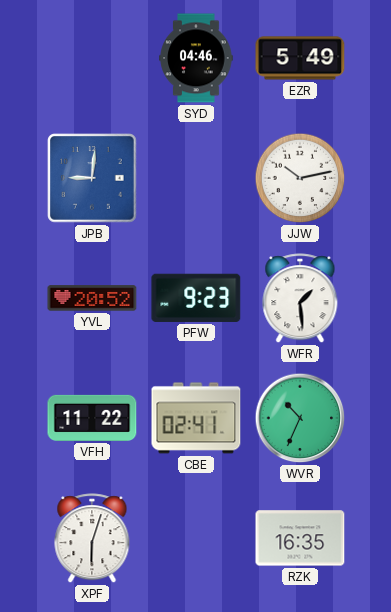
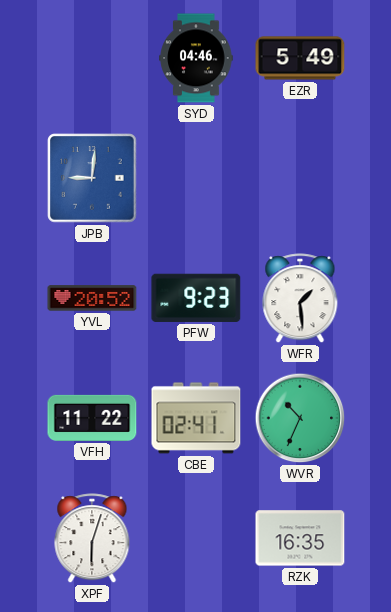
JJW: 10:13 -> none (300, 178)
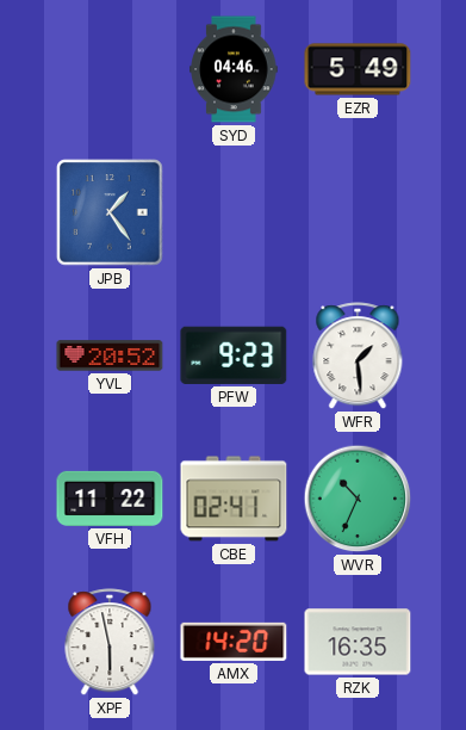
JPB: 9:01 -> 1:24 (110, 212)
XPF: 6:03 -> 5:58 (110, 643)
AMX: none -> 14:20 (234, 642)
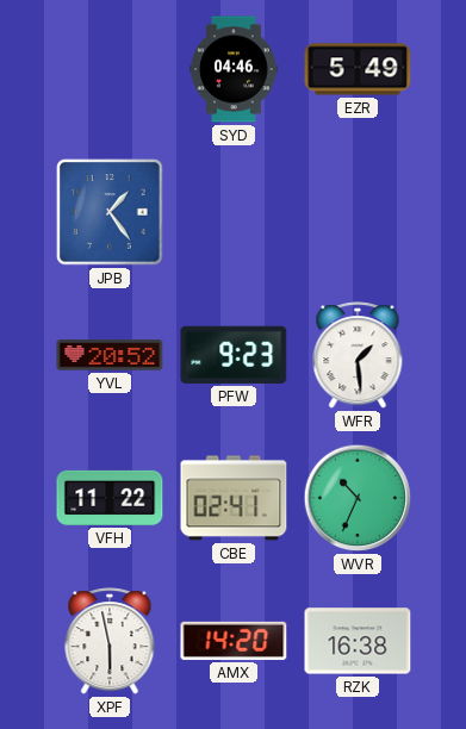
RZK: 16:35 -> 16:38 (358, 641)
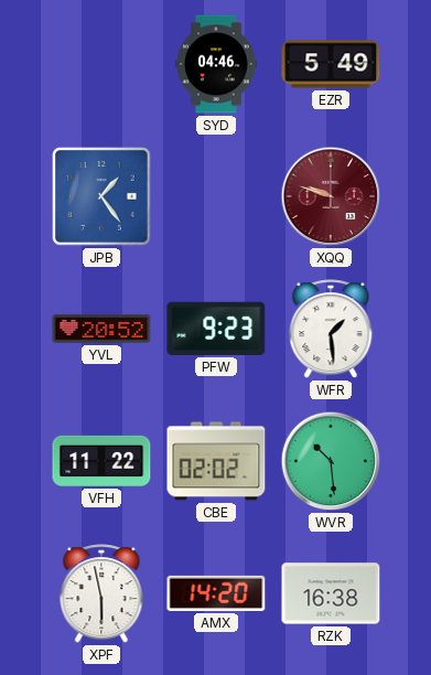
XQQ: none -> 9:48 (331, 196)
CBE: 02:41 -> 02:02 (216, 461)
WVR: 10:34 -> 10:29 (331, 461)
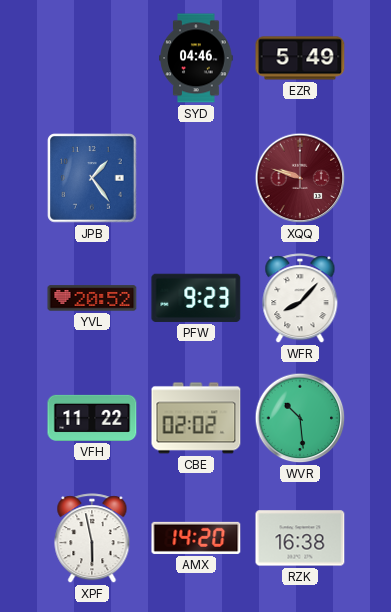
WFR: 1:29 -> 8:07 (300, 299)
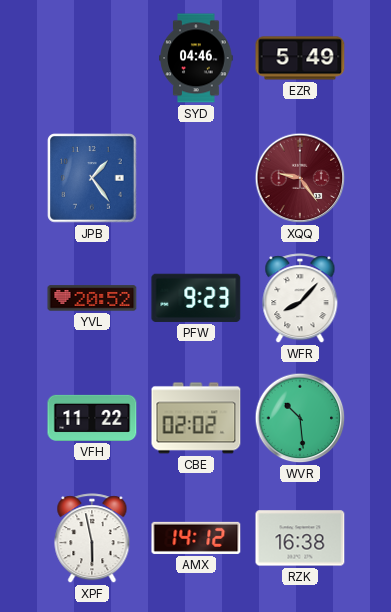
XQQ: 9:48 -> 9:24 (300, 178)
AMX: 14:20 -> 14:12 (196, 538)
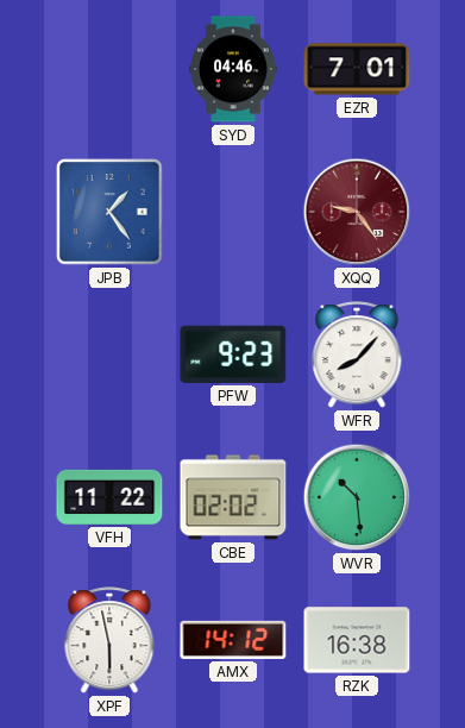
EZR: 5:49 -> 7:01 (357, 69)
YVL: 20:52 -> none (92, 298)
